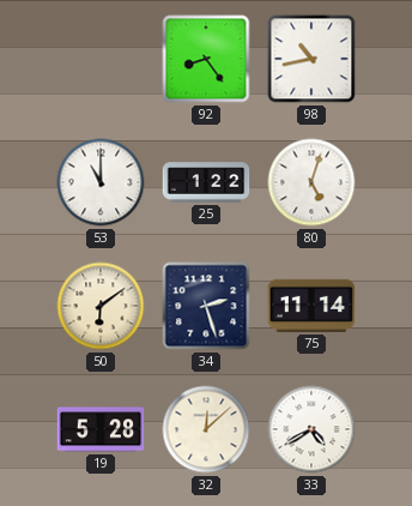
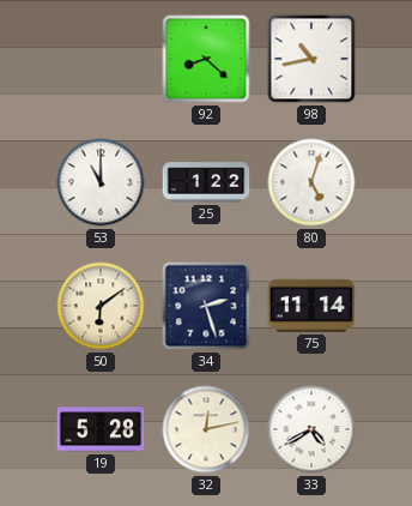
92: 8:24 -> 8:22 (206, 59)
32: 12:08 -> 12:13 (206, 429)
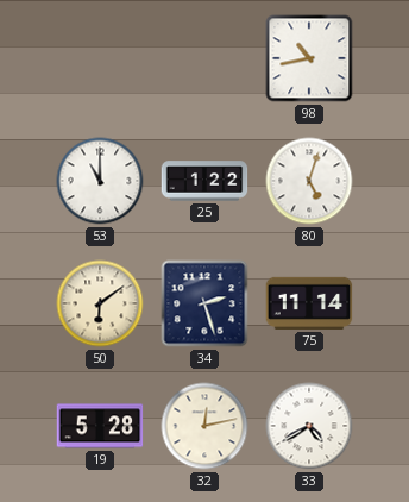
92: 8:22 -> none (206, 59)
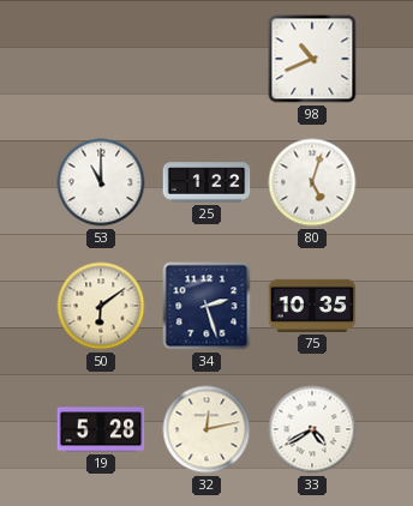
98: 10:43 -> 10:41 (312, 59)
75: 11:14 -> 10:35 (312, 306)
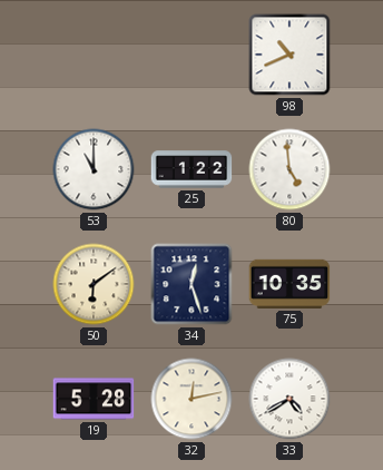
80: 5:03 -> 4:59 (289, 169)
34: 2:27 -> 12:27 (191, 284)
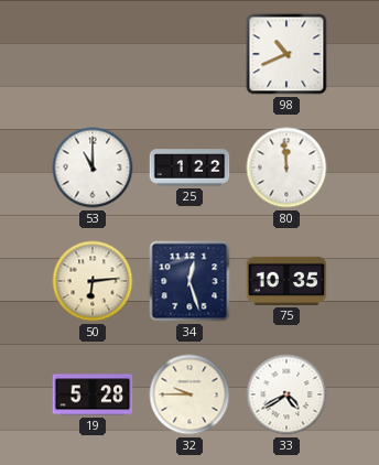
80: 4:59 -> 11:59 (286, 167)
50: 6:09 -> 6:14 (93, 281)
32: 12:13 -> 9:45 (189, 394)
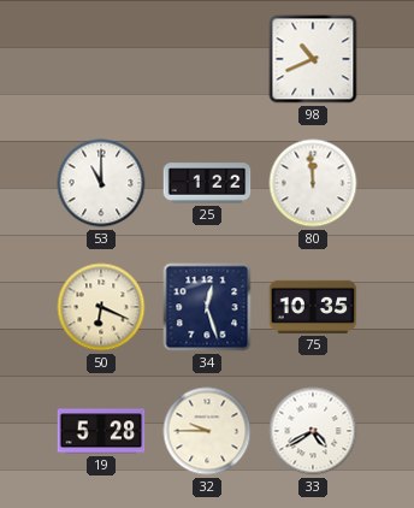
50: 6:14 -> 6:19 (101, 307)
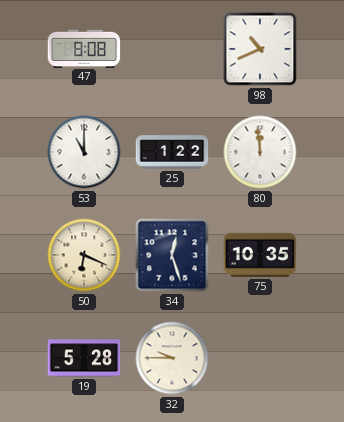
47: none -> 8:08 (84, 48)
33: 4:40 -> none (313, 431)
